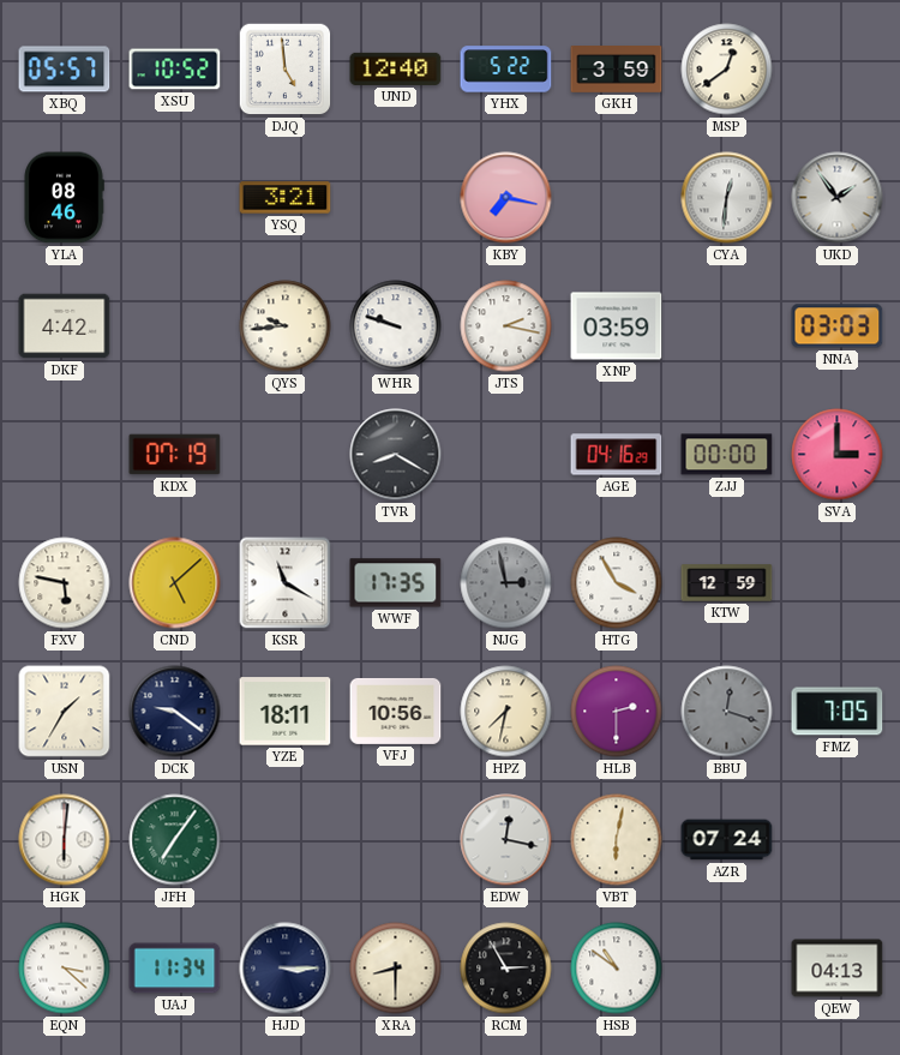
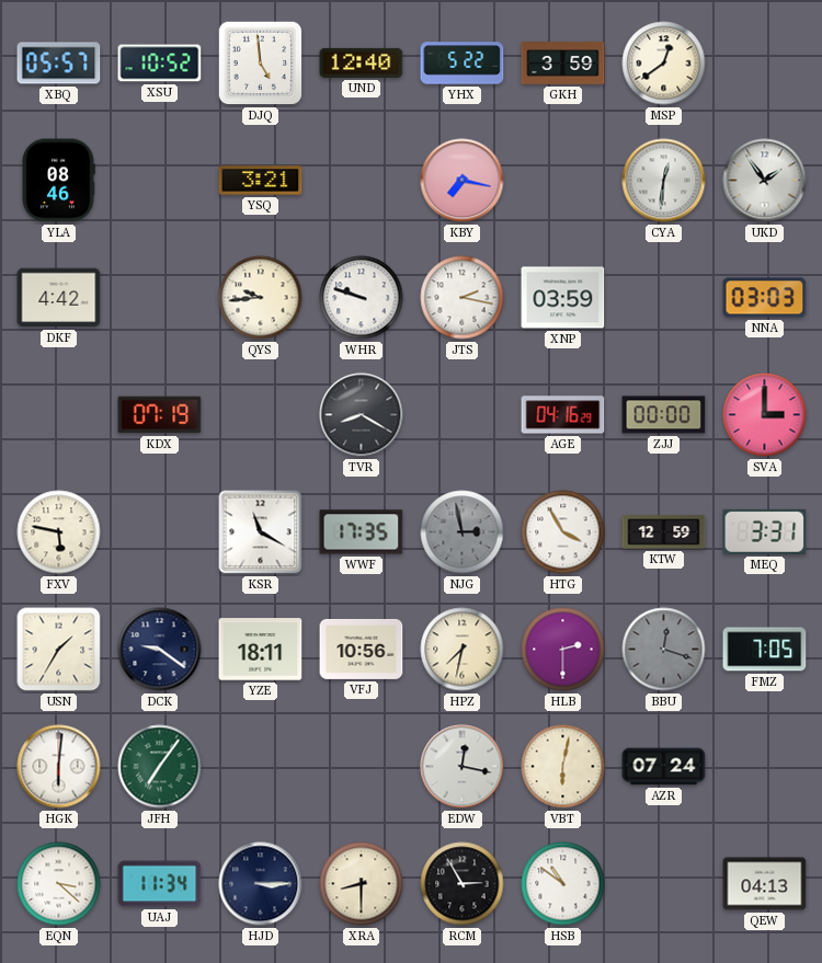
CND: 5:08 -> none (175, 583)
MEQ: none -> 3:31 (765, 531)
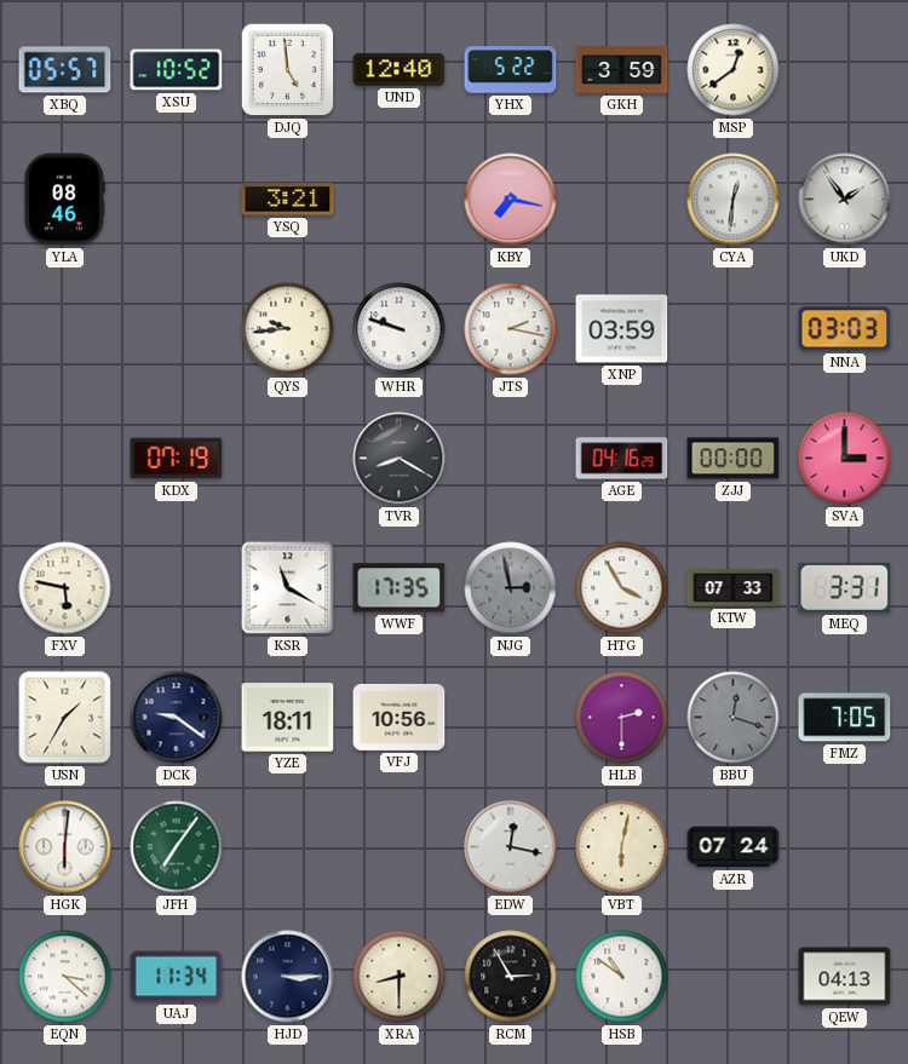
DKF: 4:42 -> none (59, 298)
KTW: 12:59 -> 07:33 (734, 588)
HPZ: 7:32 -> none (463, 650)
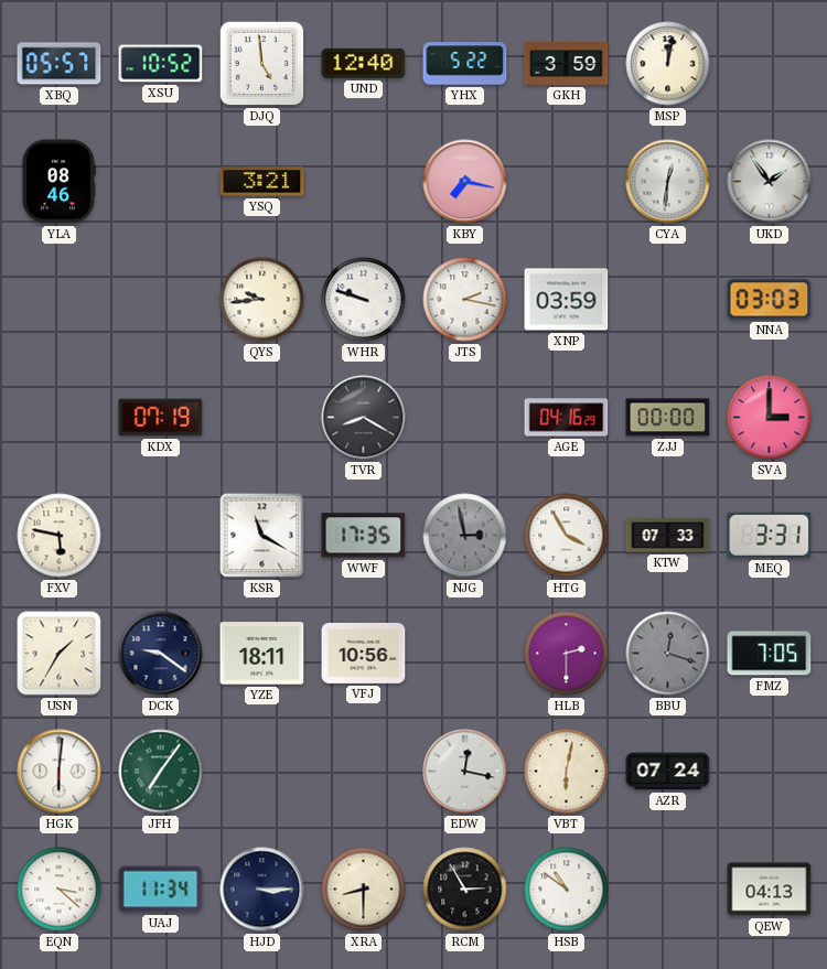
MSP: 12:39 -> 12:02 (668, 64)
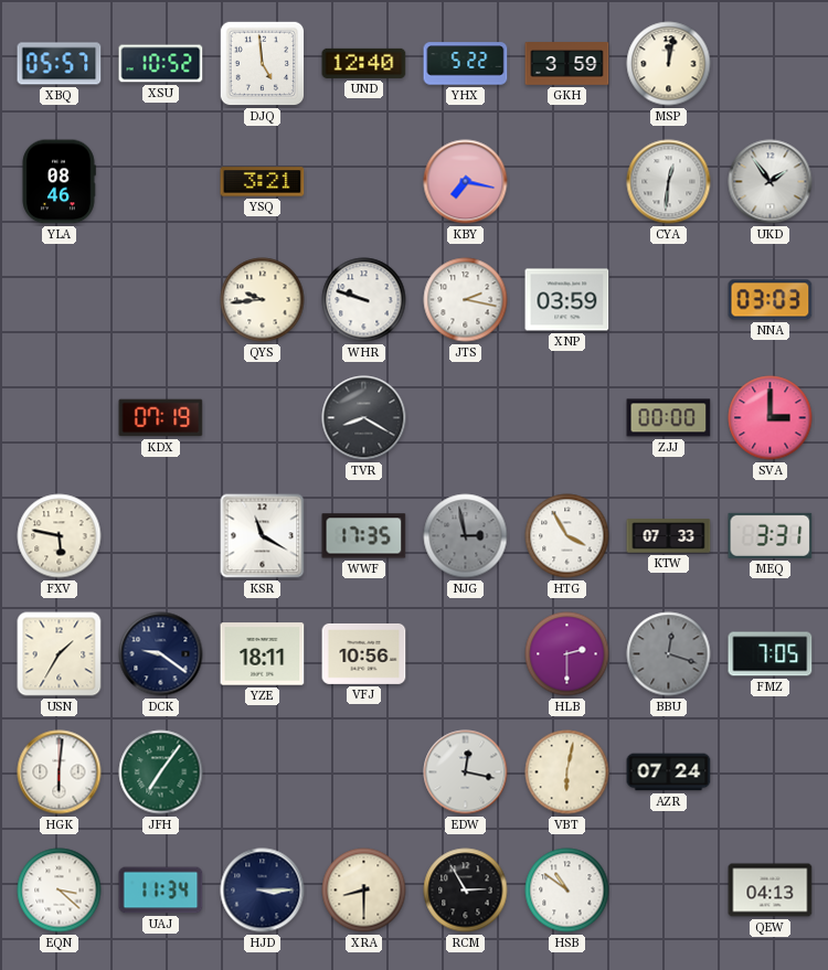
AGE: 04:16 -> none (567, 418)
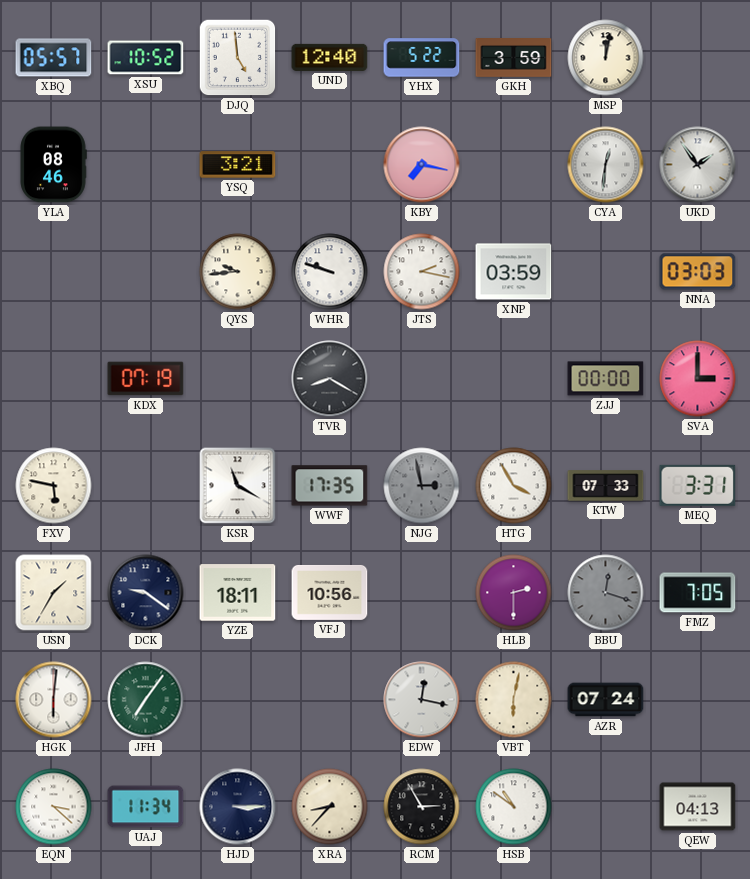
XRA: 8:30 -> 8:37 (330, 807)
